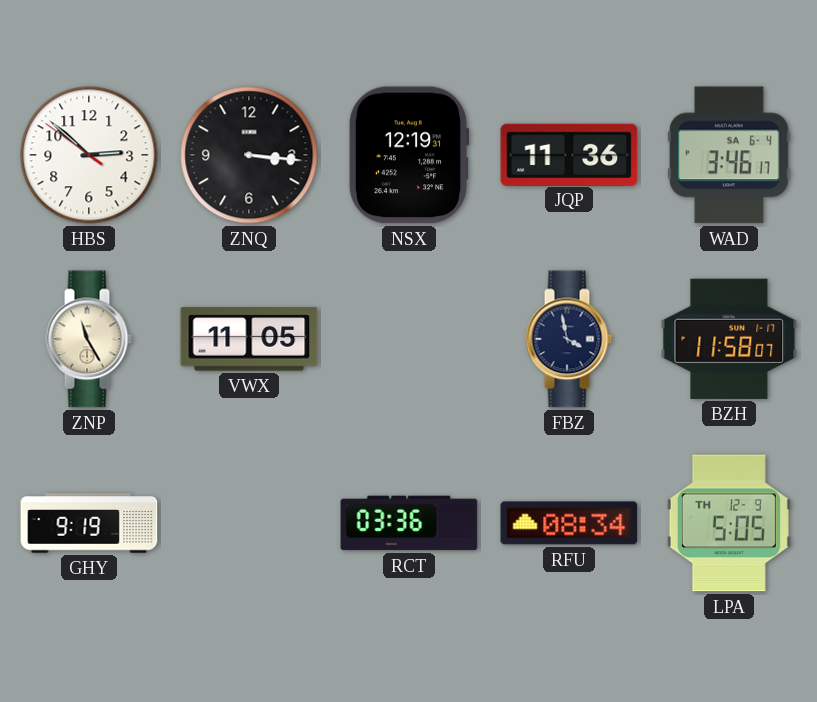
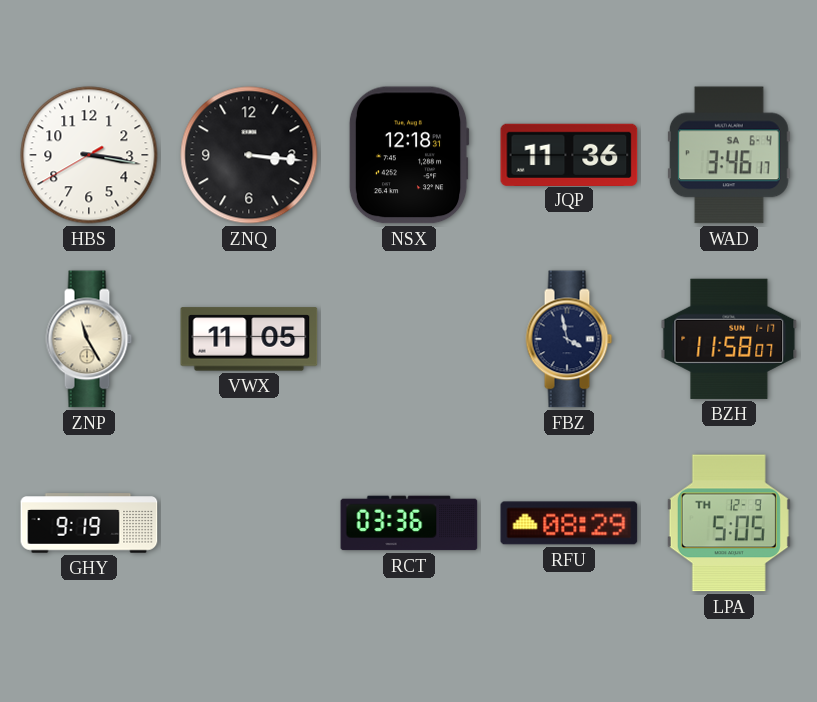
HBS: 2:51 -> 3:16 (89, 155)
NSX: 12:19 -> 12:18 (409, 155)
RFU: 08:34 -> 08:29 (569, 523)
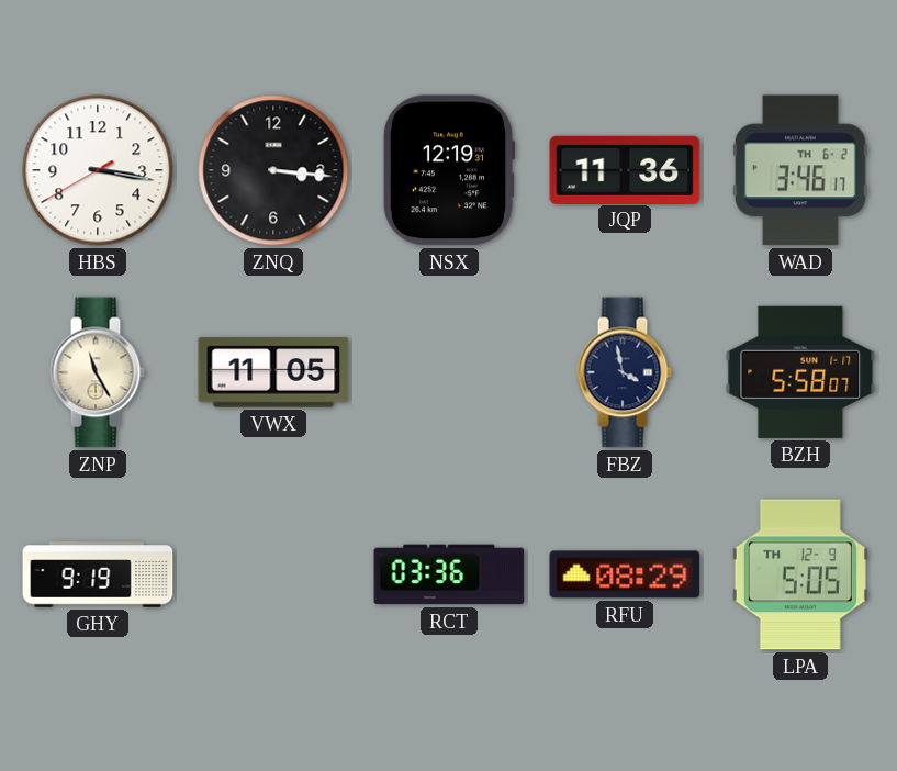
NSX: 12:18 -> 12:19 (449, 170)
WAD date: SA 6-4 -> TH 6-2 (800, 170)
BZH: 11:58 -> 5:58 (800, 372)
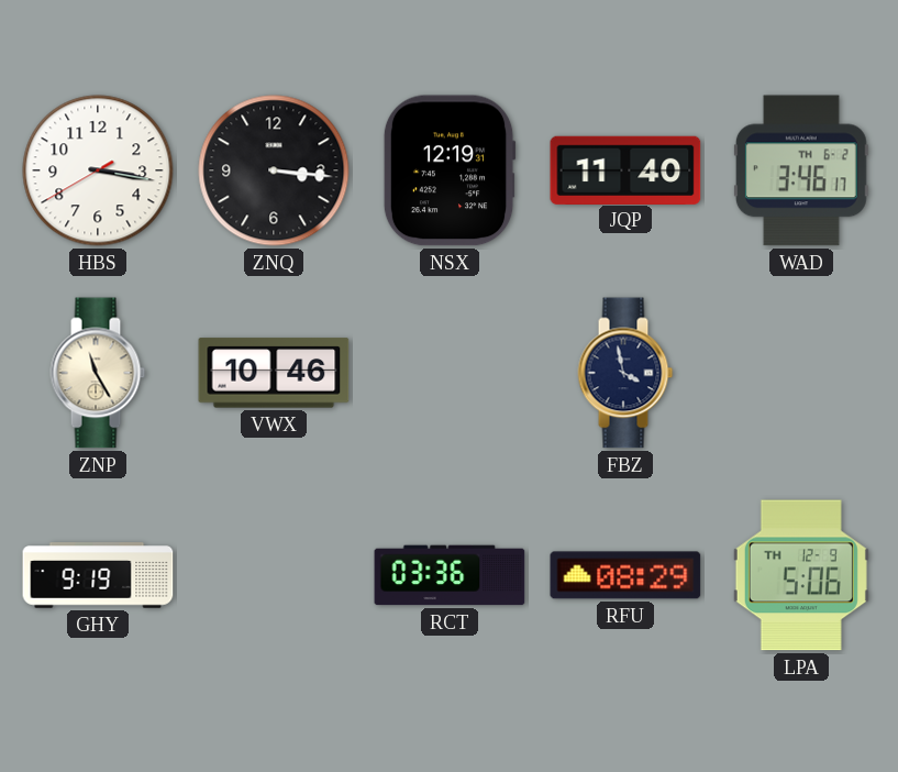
JQP: 11:36 -> 11:40 (625, 169)
VWX: 11:05 -> 10:46 (274, 373)
BZH: 5:58 -> none (800, 372)
LPA: 5:05 -> 5:06 (801, 575)
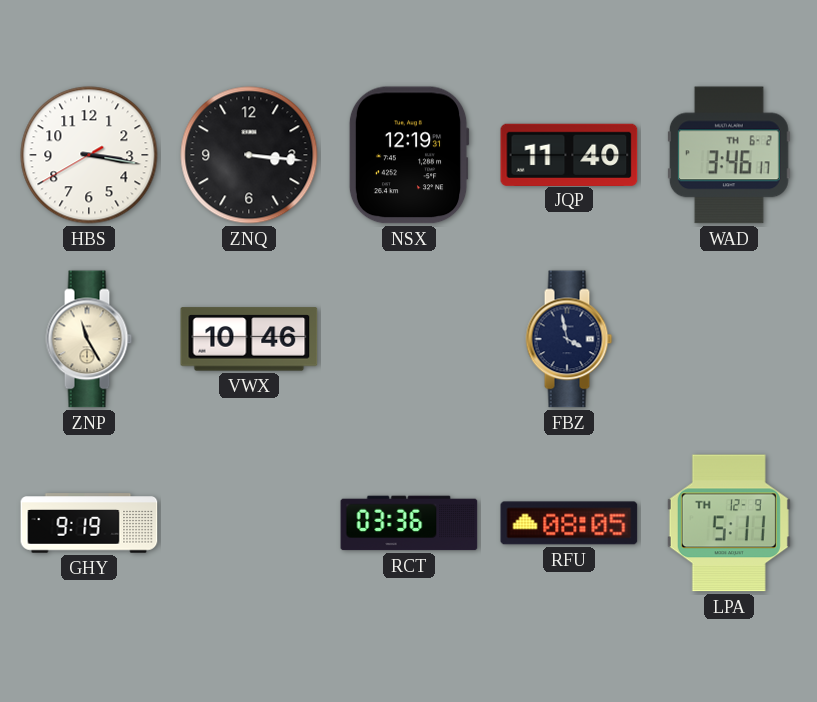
RFU: 08:29 -> 08:05 (569, 523)
LPA: 5:06 -> 5:11 (729, 523)
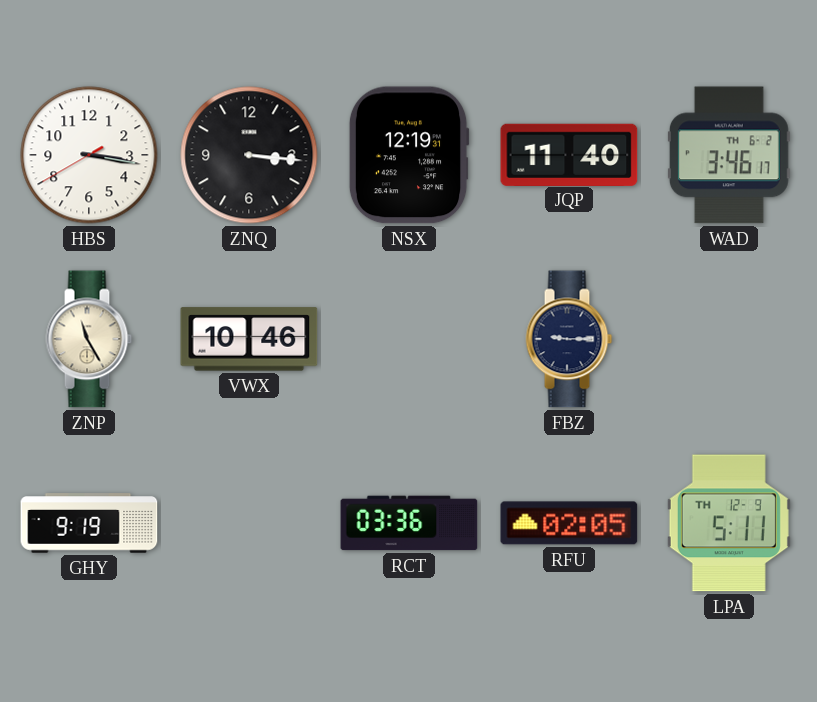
FBZ: 3:58 -> 9:15 (569, 339)
RFU: 08:05 -> 02:05 (569, 523)
